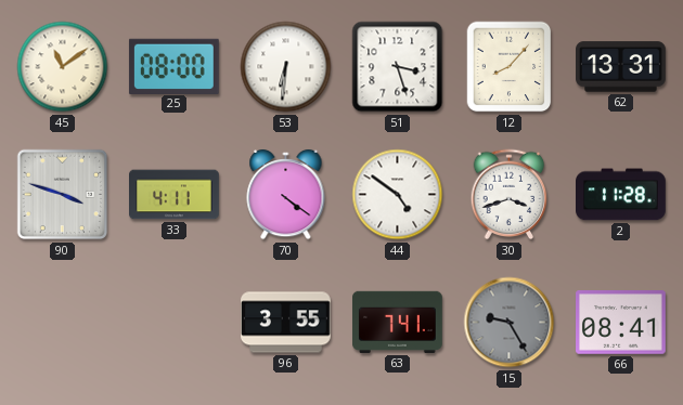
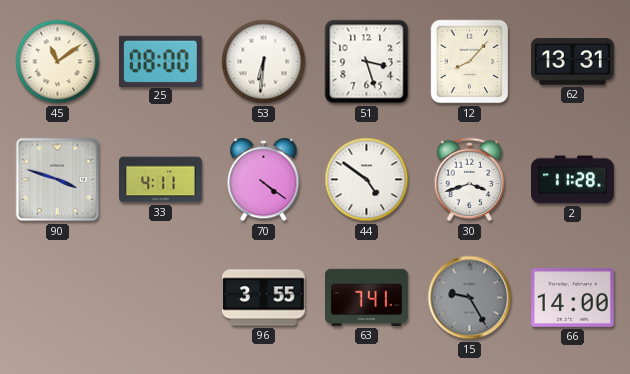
66: 08:41 -> 14:00 (573, 298)
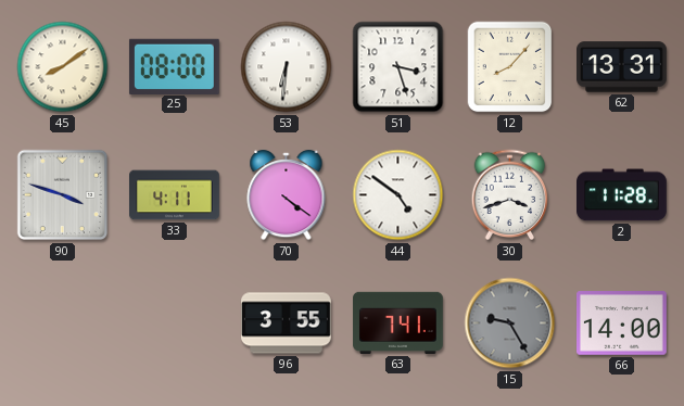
45: 11:09 -> 8:09 (63, 67)
